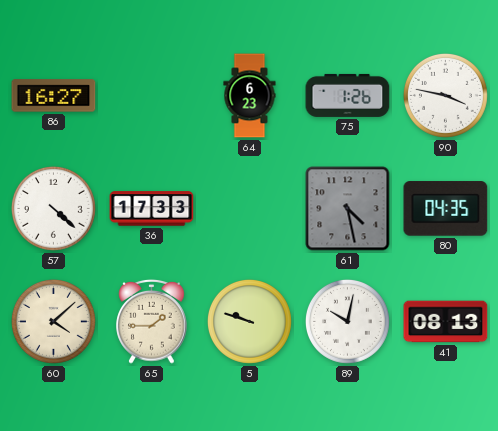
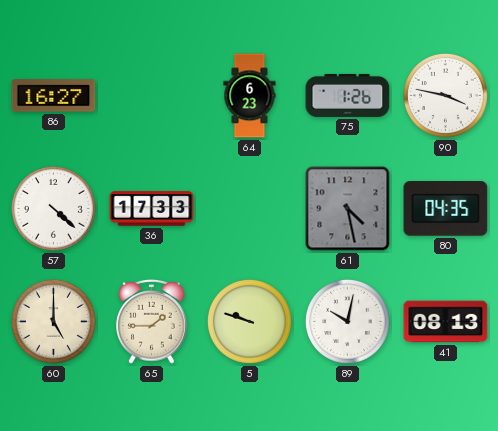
60: 4:08 -> 5:00 (53, 321)
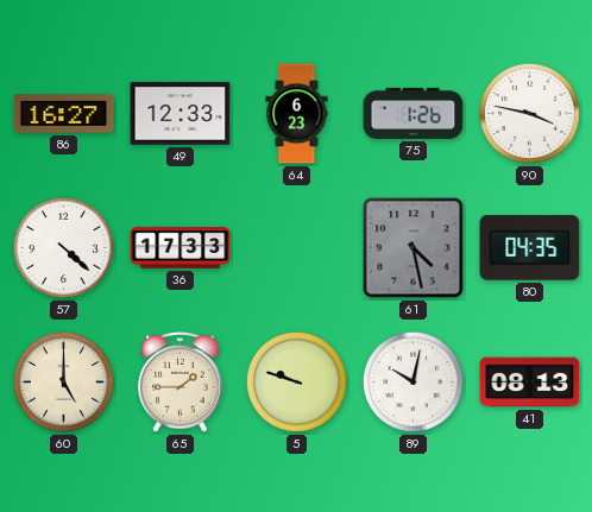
49: none -> 12:33 (181, 114)
